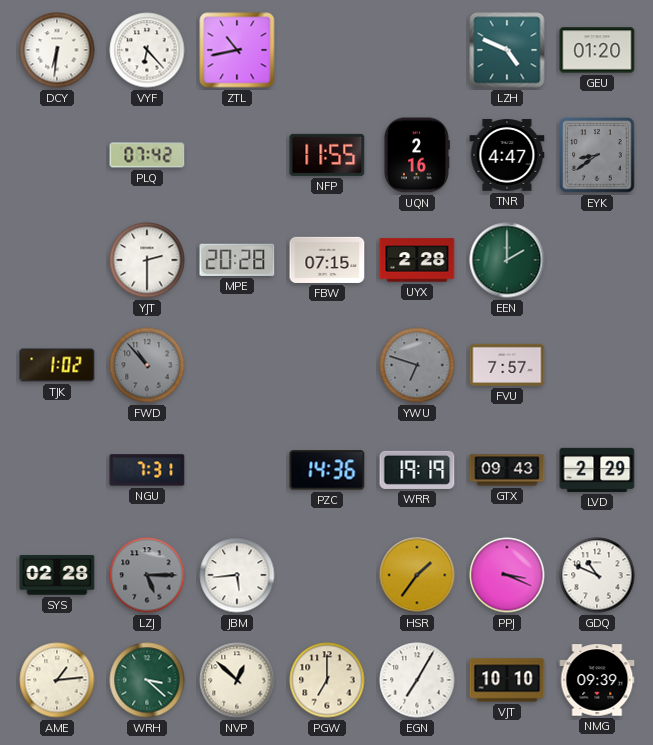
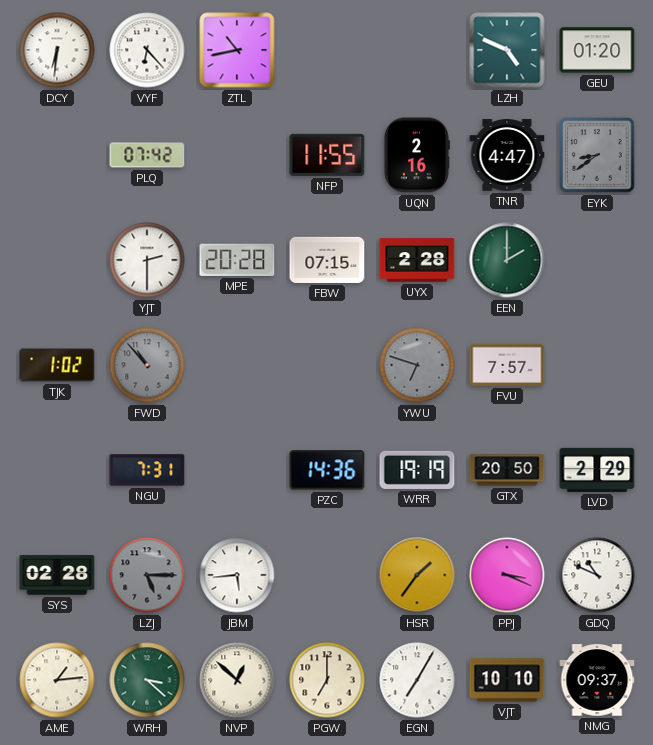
GTX: 09:43 -> 20:50 (507, 470)
NMG: 09:39 -> 09:37 (597, 680)
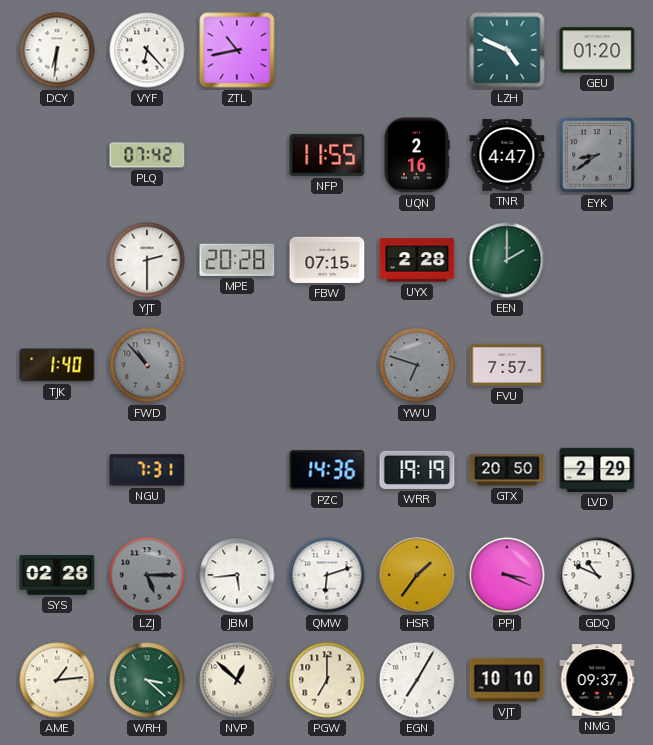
TJK: 1:02 -> 1:40 (57, 365)
QMW: none -> 6:12 (327, 575)
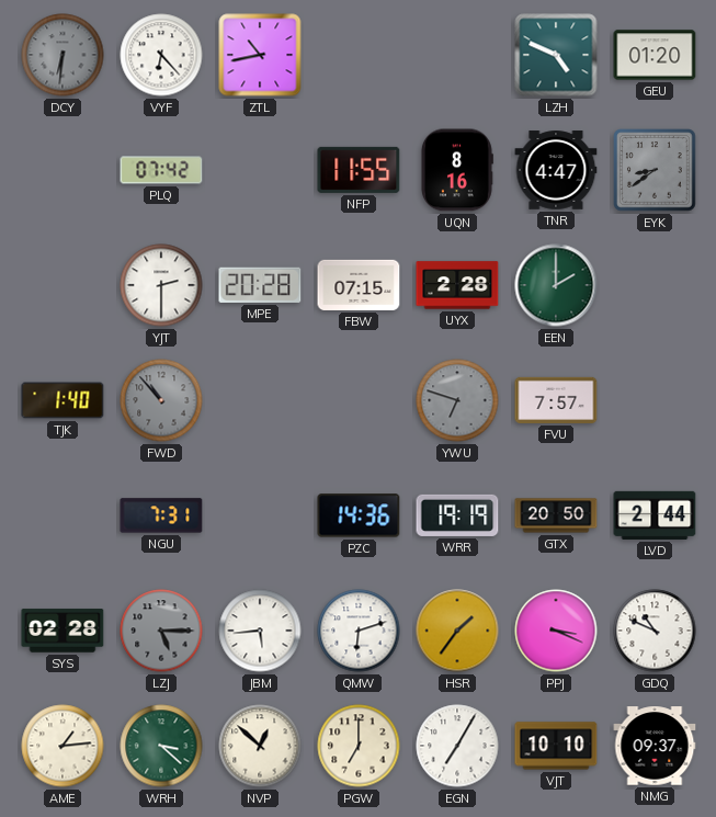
DCY dial: white -> grey (62, 55)
UQN: 2:16 -> 8:16 (456, 170)
LVD: 2:29 -> 2:44 (655, 515)
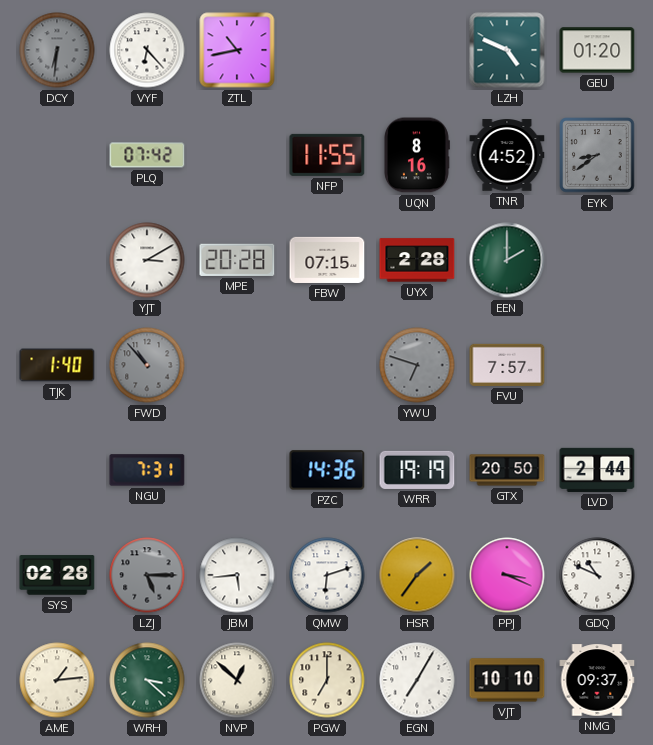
TNR: 4:47 -> 4:52 (507, 155)
YJT: 2:30 -> 3:10 (147, 260)
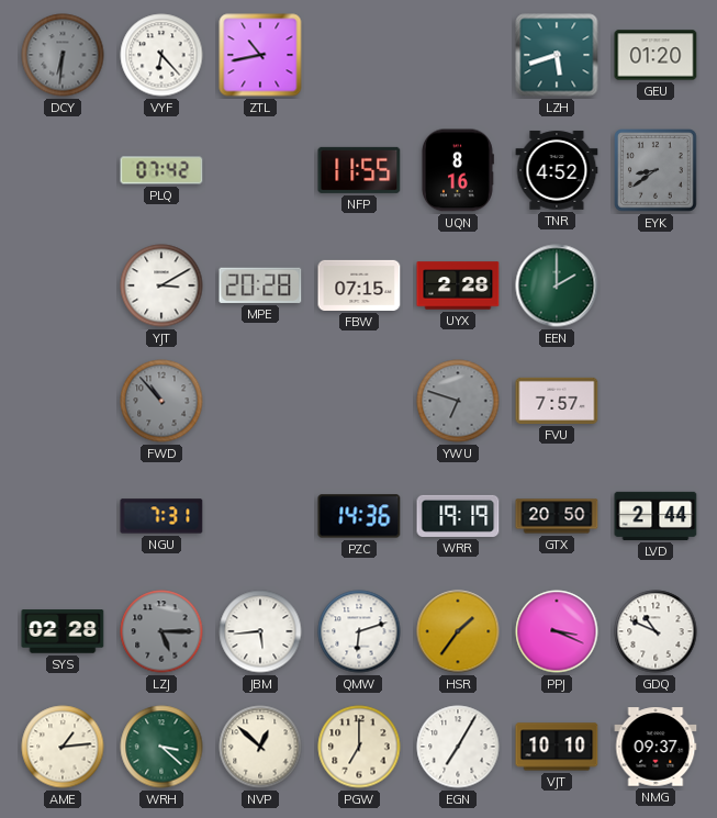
LZH: 4:49 -> 5:42 (557, 55)
TJK: 1:40 -> none (57, 365)
